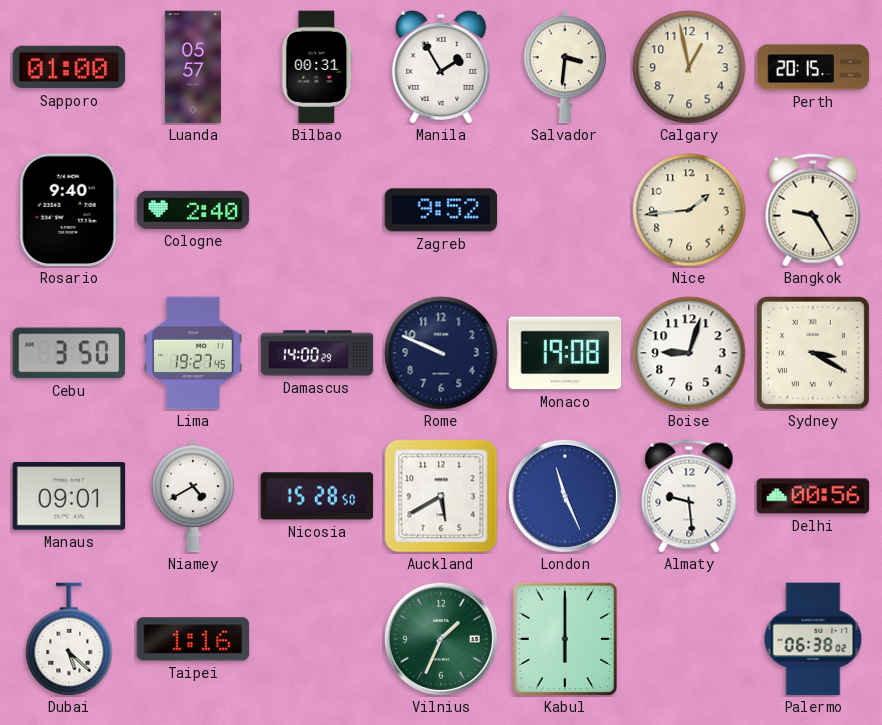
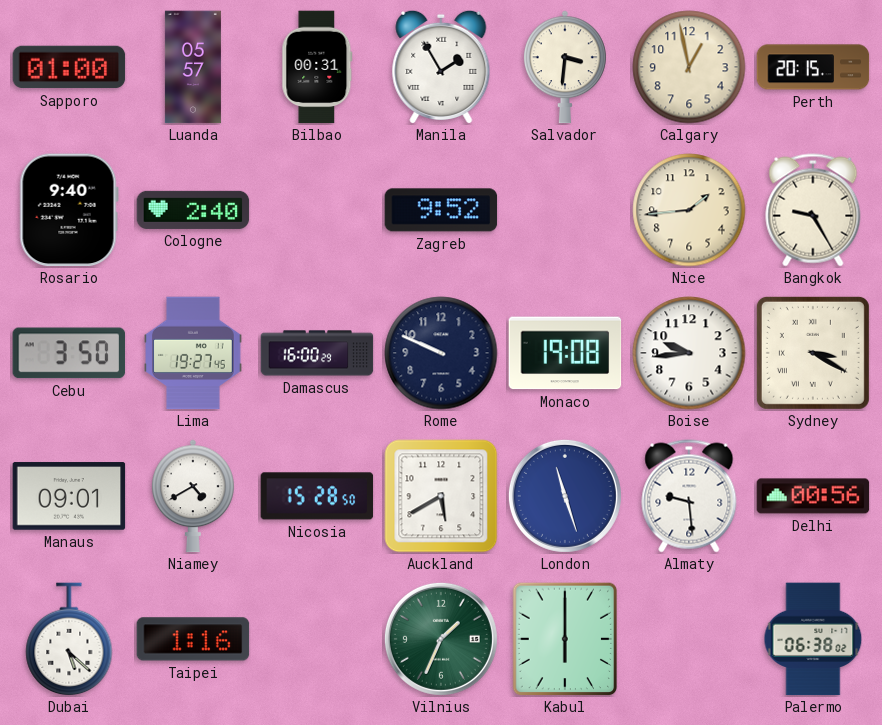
Damascus: 14:00 -> 16:00 (317, 353)
Boise: 9:03 -> 9:44 (689, 353)
London: 11:26 -> 11:27 (565, 496)
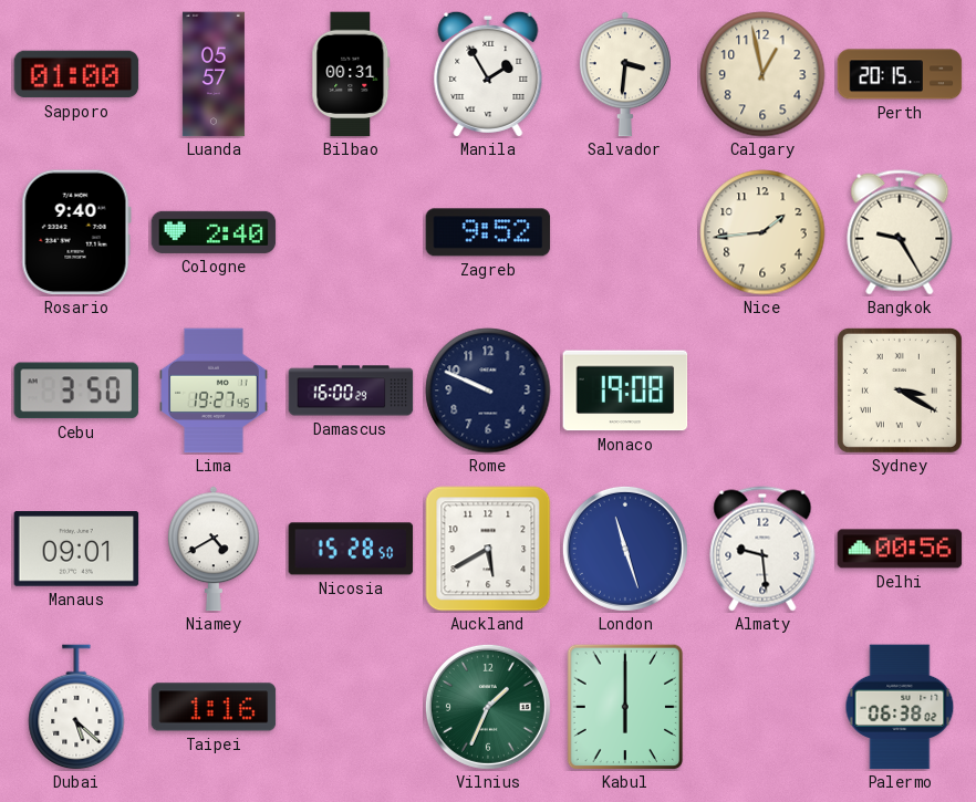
Boise: 9:44 -> none (689, 353)
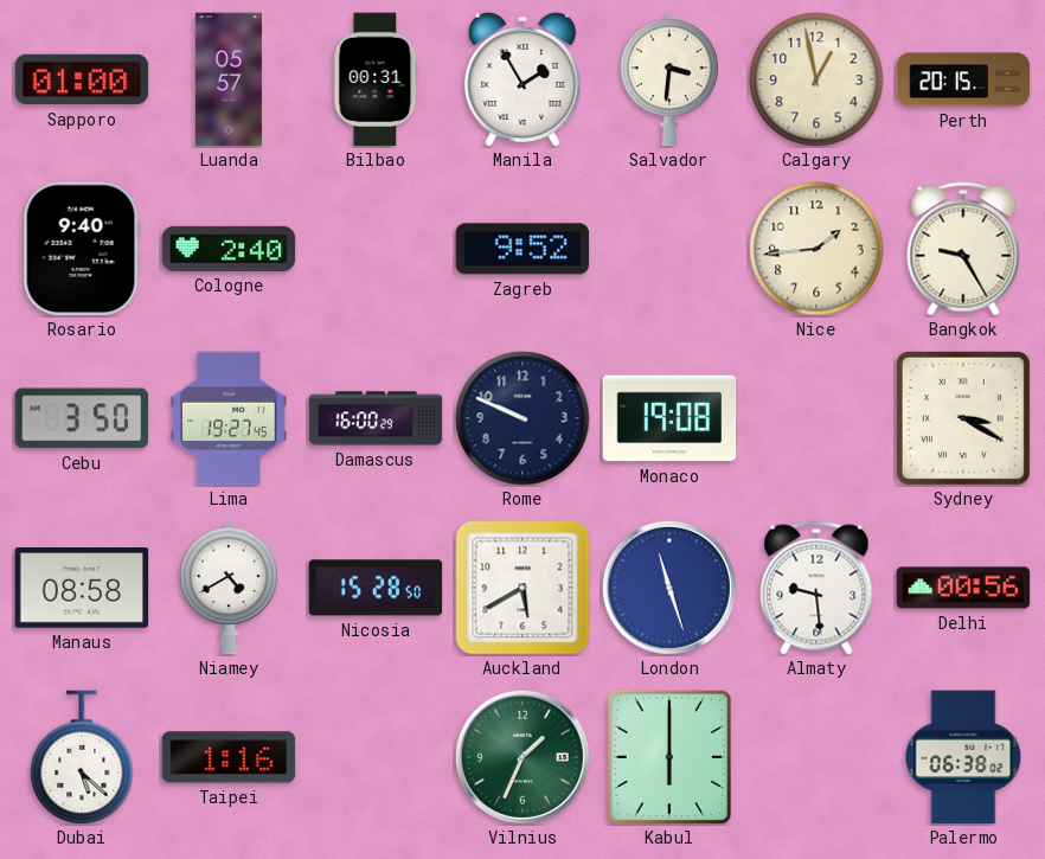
Manaus: 09:01 -> 08:58 (82, 588)
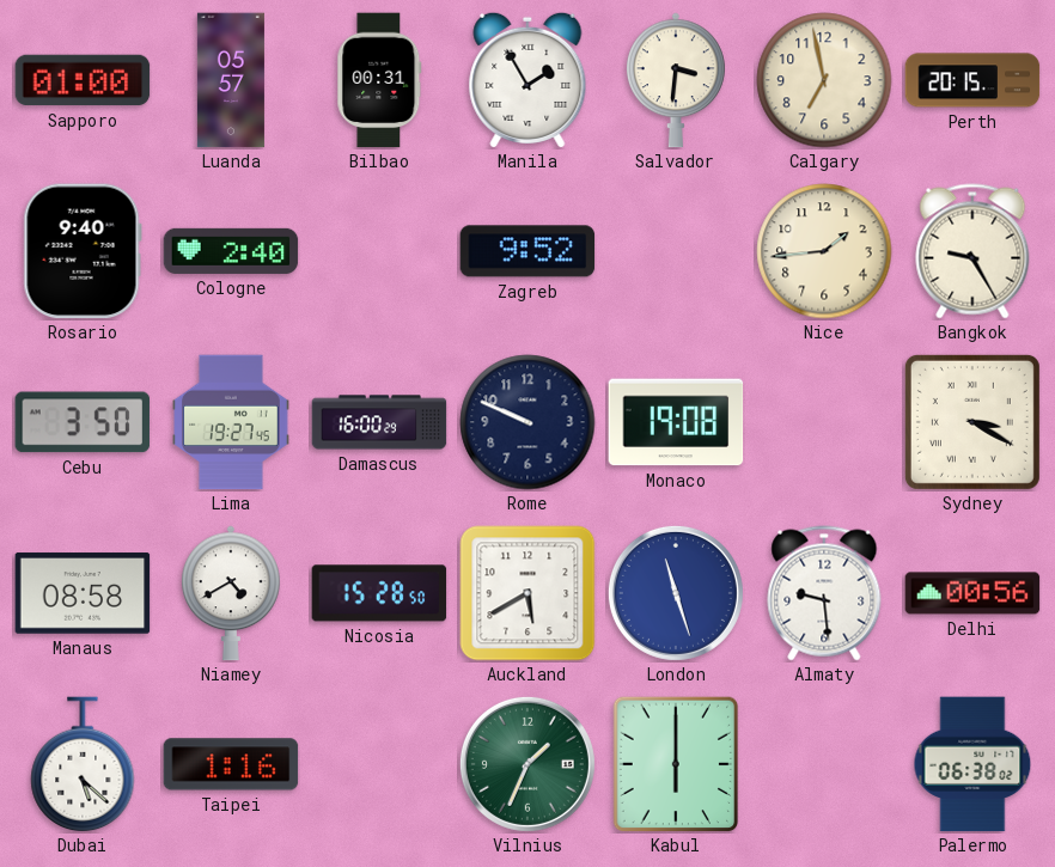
Calgary: 12:58 -> 6:58 (824, 80)
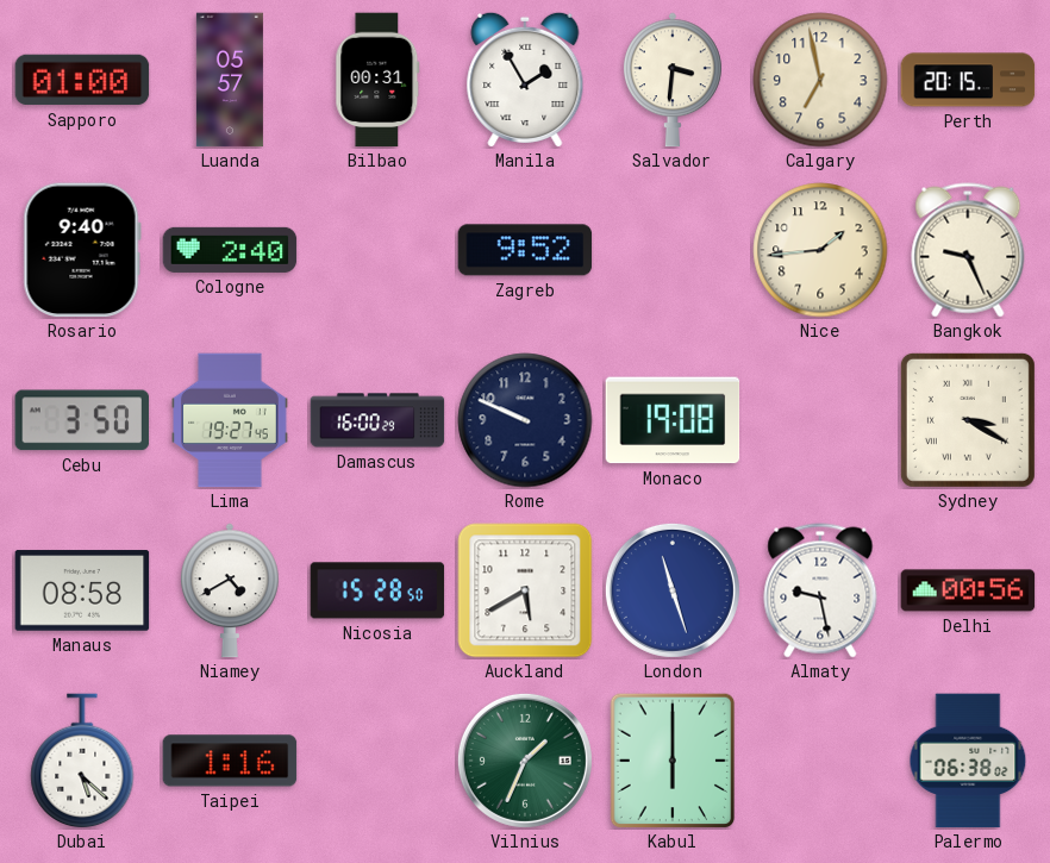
Bangkok: 9:25 -> 9:26 (968, 250)
Almaty: 9:29 -> 9:28 (820, 590)
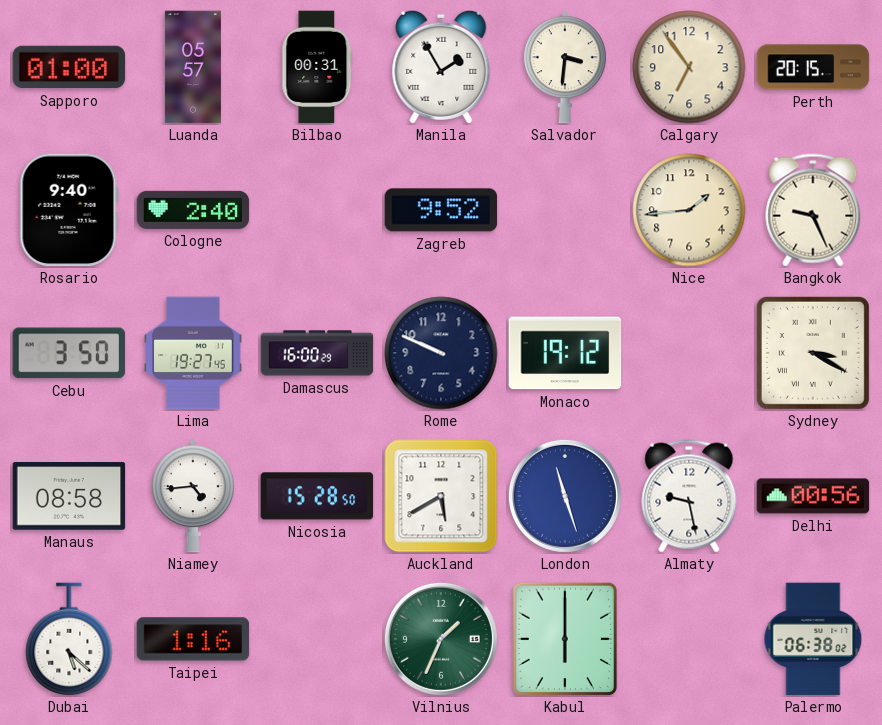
Calgary: 6:58 -> 6:54 (689, 67)
Monaco: 19:08 -> 19:12 (565, 353)
Niamey: 4:40 -> 4:44 (193, 496)
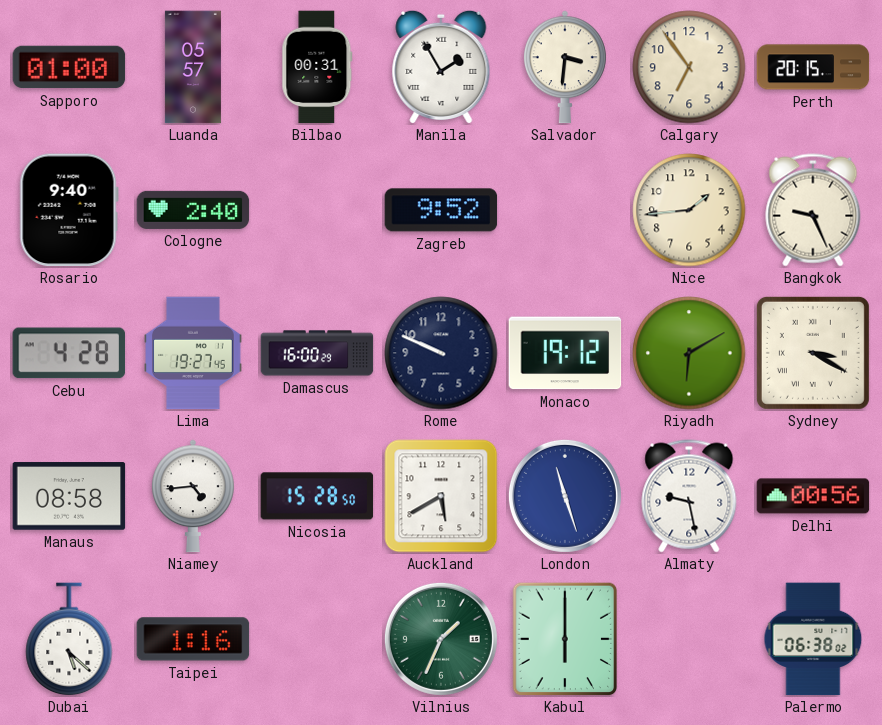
Cebu: 3:50 -> 4:28 (69, 353)
Riyadh: none -> 6:10 (689, 353)
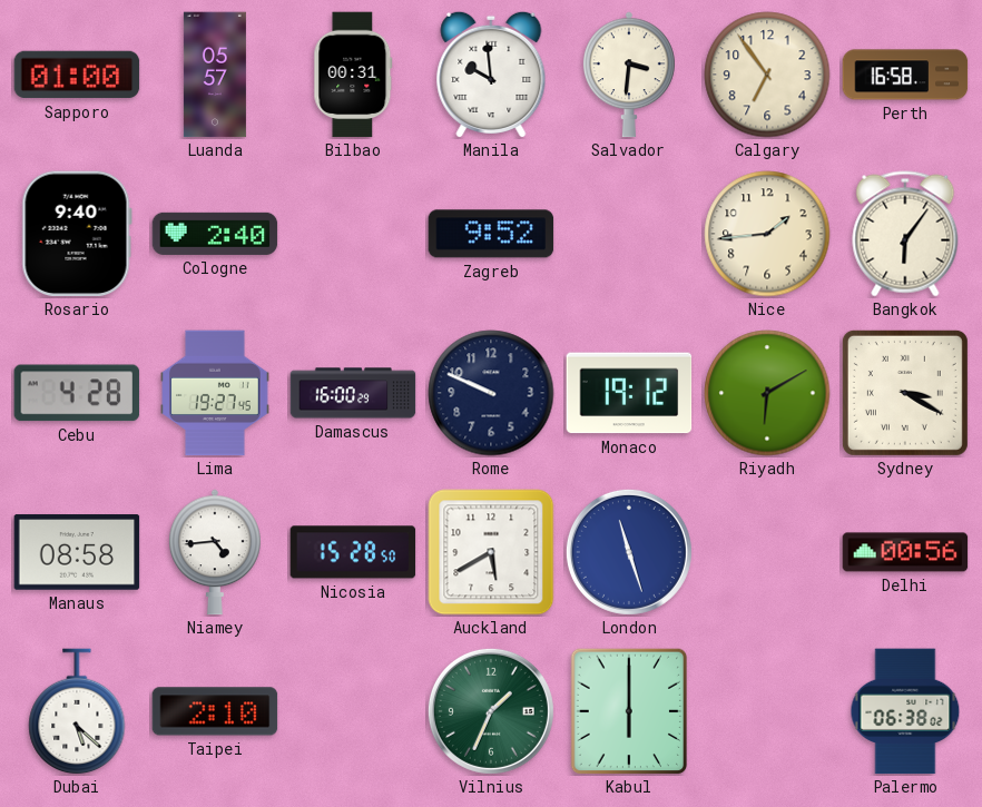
Manila: 1:55 -> 9:59 (491, 73)
Perth: 20:15 -> 16:58 (905, 75)
Bangkok: 9:26 -> 6:06 (905, 234)
Almaty: 9:28 -> none (689, 496)
Taipei: 1:16 -> 2:10 (215, 711)
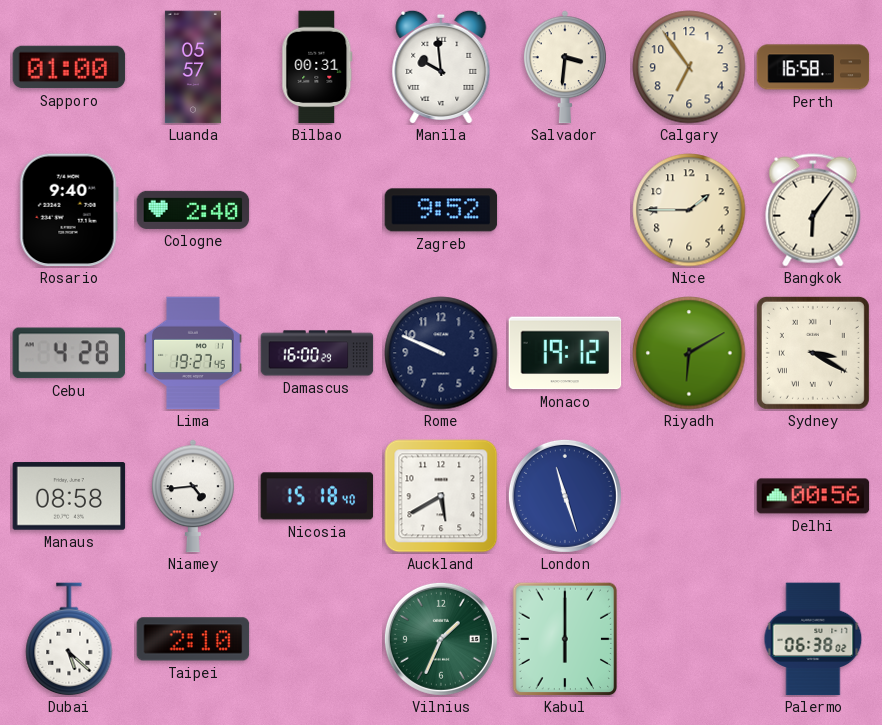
Nice: 1:44 -> 1:45 (689, 210)
Nicosia: 15:28 -> 15:18 (317, 496)
